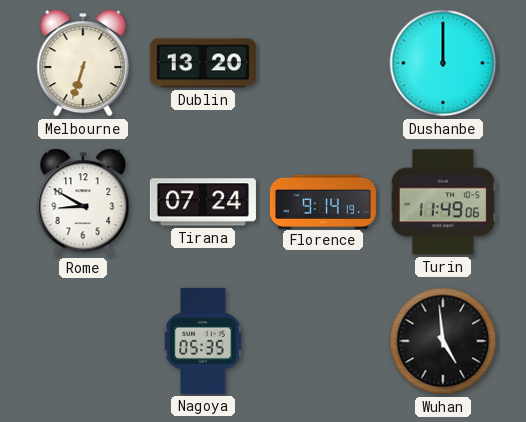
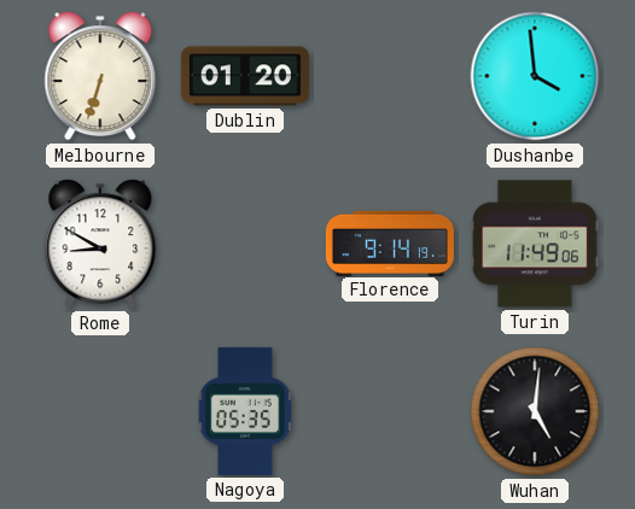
Dublin: 13:20 -> 01:20 (245, 76)
Dushanbe: 12:00 -> 3:59 (535, 76)
Tirana: 07:24 -> none (203, 202)
Wuhan: 4:59 -> 5:01 (535, 411)
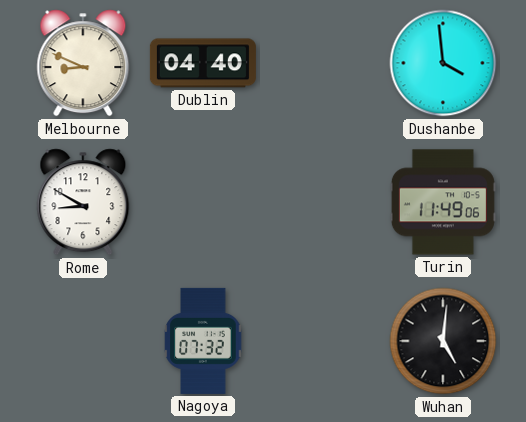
Melbourne: 6:33 -> 8:49 (83, 63)
Dublin: 01:20 -> 04:40 (203, 63)
Florence: 9:14 -> none (390, 242)
Nagoya: 05:35 -> 07:32 (203, 341)
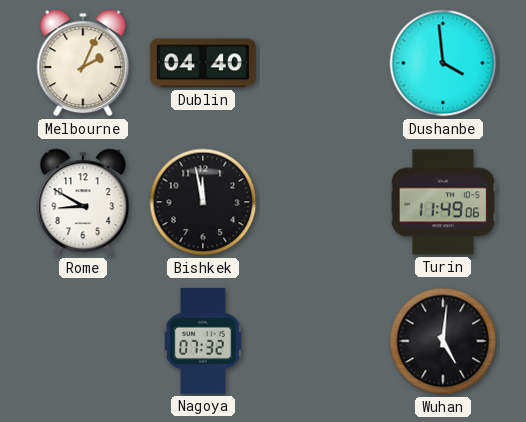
Melbourne: 8:49 -> 2:04 (83, 63)
Bishkek: none -> 11:58 (203, 202)
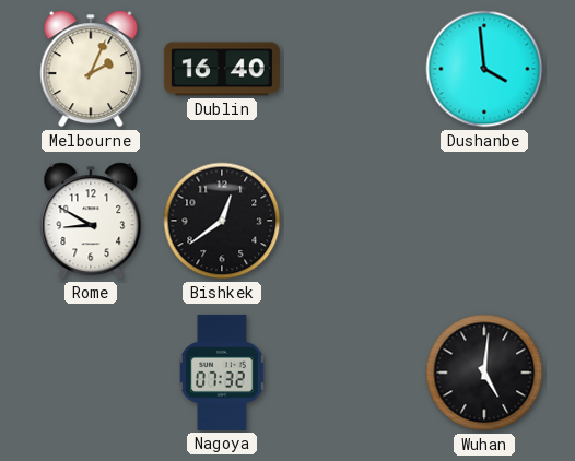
Dublin: 04:40 -> 16:40 (222, 69)
Bishkek: 11:58 -> 12:39 (222, 221)
Turin: 11:49 -> none (443, 202)
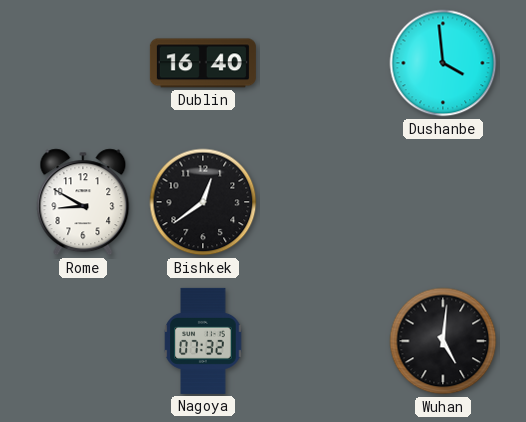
Melbourne: 2:04 -> none (91, 69)
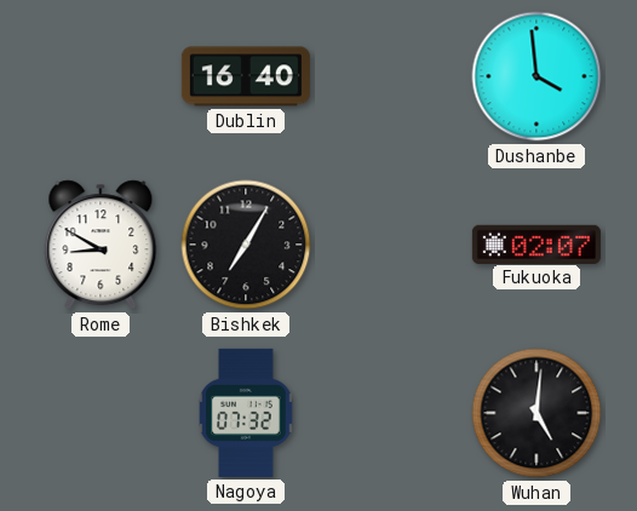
Bishkek: 12:39 -> 7:05 (246, 245)
Fukuoka: none -> 02:07 (536, 243)
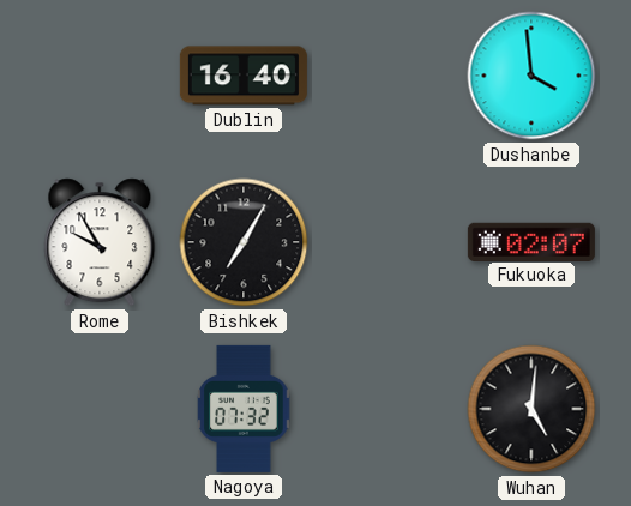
Rome: 8:50 -> 9:55 (100, 242)
